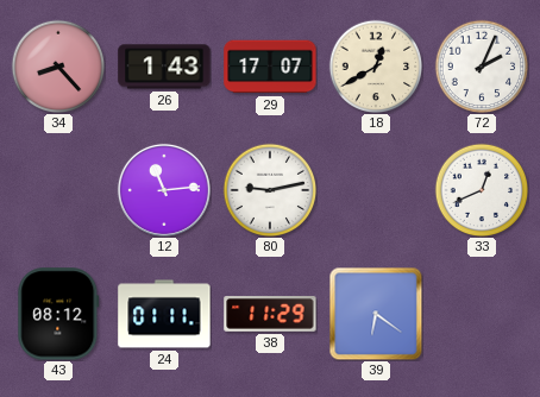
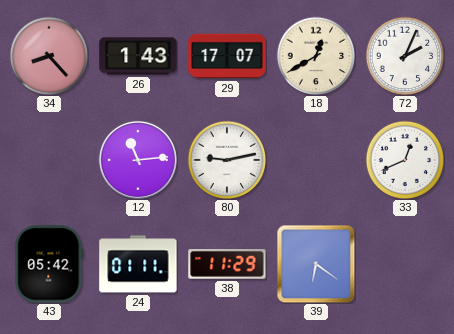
43: 08:12 -> 05:42 (49, 264)
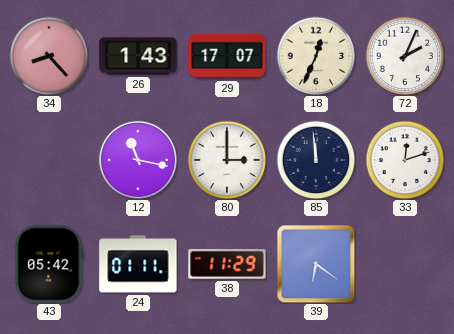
18: 12:40 -> 12:34 (316, 56)
12: 11:14 -> 11:17 (138, 160)
80: 9:13 -> 3:00 (227, 160)
85: none -> 11:59 (316, 160)
33: 12:41 -> 12:12 (405, 160)
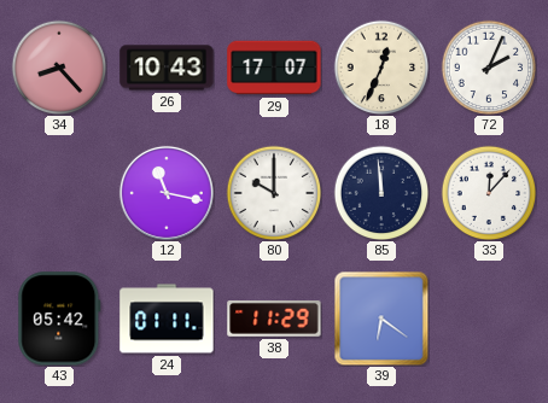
26: 1:43 -> 10:43 (167, 68)
80: 3:00 -> 10:00 (274, 193)
33: 12:12 -> 12:07 (489, 193)
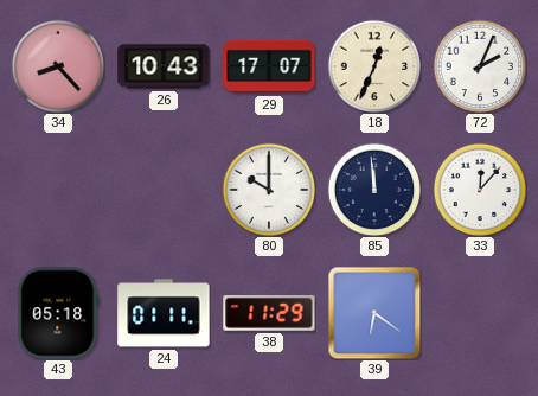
12: 11:17 -> none (167, 193)
43: 05:42 -> 05:18 (58, 313)
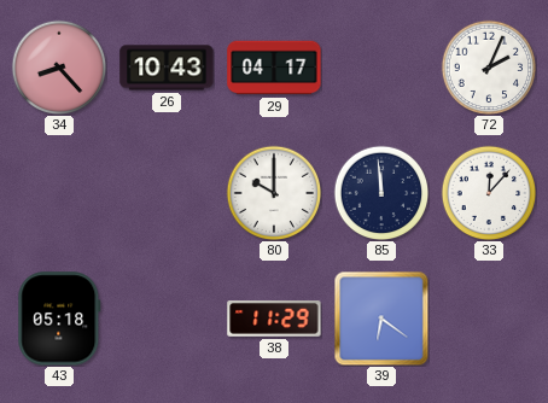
29: 17:07 -> 04:17 (274, 68)
18: 12:34 -> none (374, 66)
24: 01:11 -> none (164, 313)
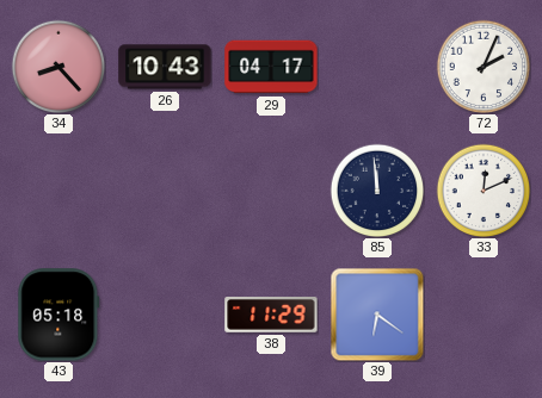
80: 10:00 -> none (274, 193)
33: 12:07 -> 12:11 (484, 191)
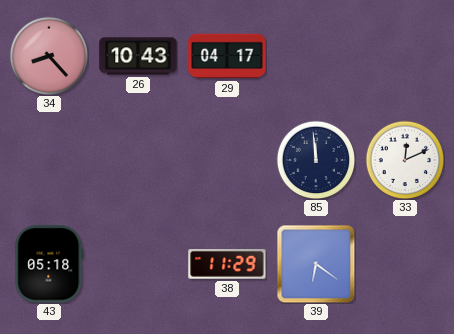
72: 2:04 -> none (484, 67)
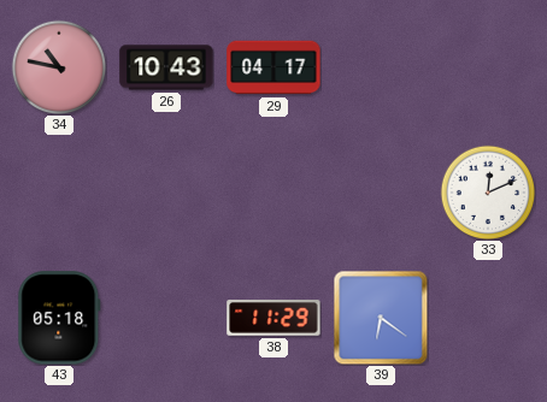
34: 8:23 -> 10:47 (59, 67)
85: 11:59 -> none (316, 160)
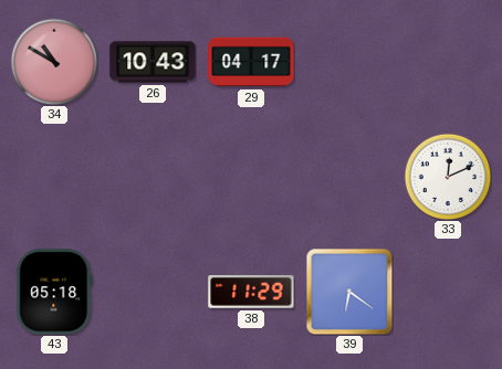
34: 10:47 -> 10:50 (54, 62)
